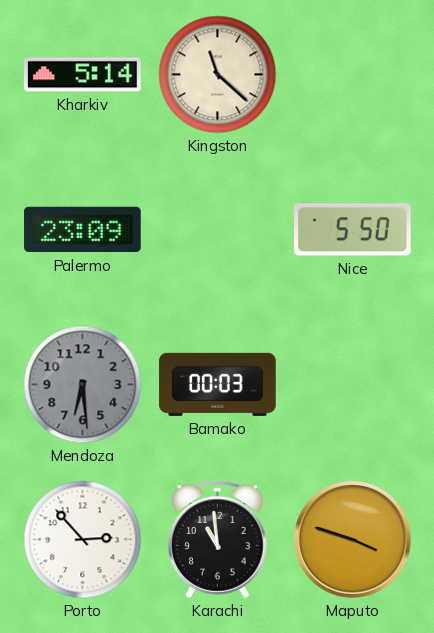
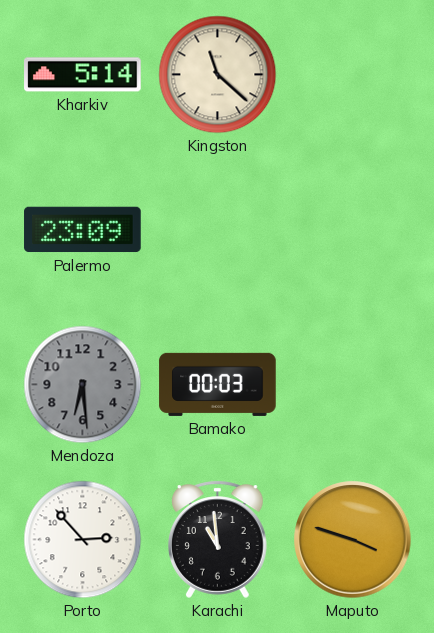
Nice: 5:50 -> none (353, 230)
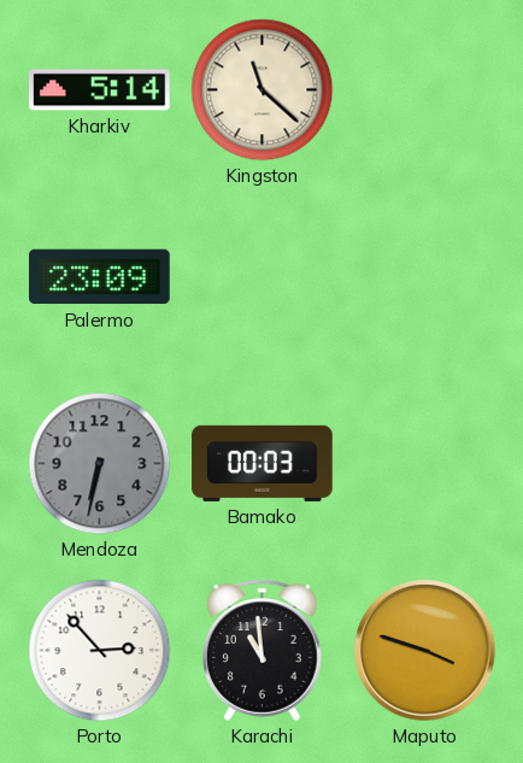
Mendoza: 6:29 -> 6:32 (100, 464)
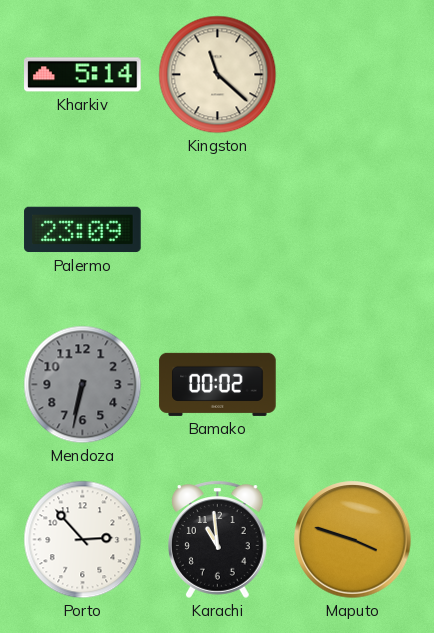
Bamako: 00:03 -> 00:02 (218, 384)
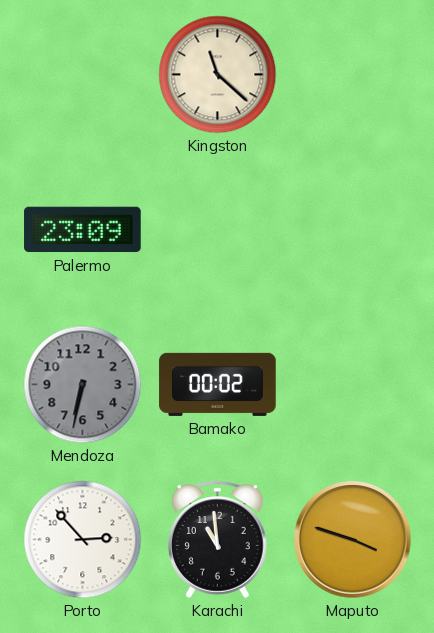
Kharkiv: 5:14 -> none (83, 75)
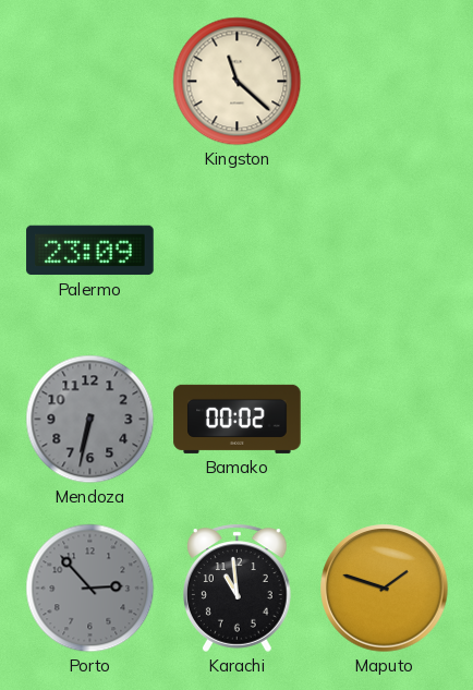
Porto dial: white -> grey (90, 589)
Maputo: 3:48 -> 1:48 (385, 589)
